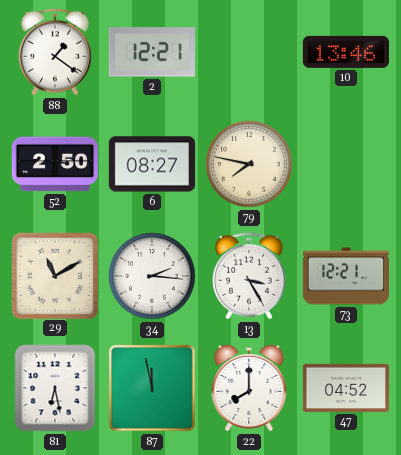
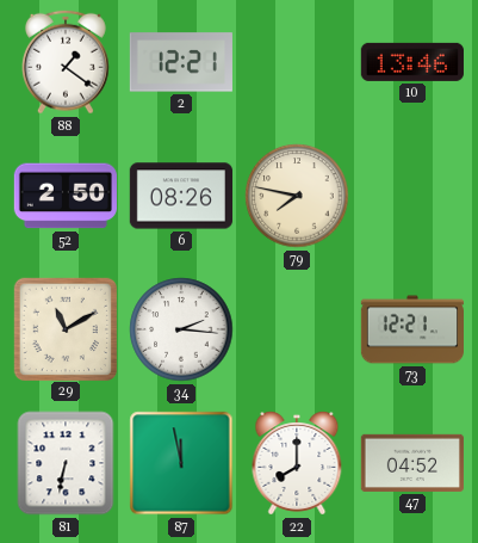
6: 08:27 -> 08:26 (180, 196)
13: 3:25 -> none (249, 276)
81: 6:28 -> 6:32 (66, 463)
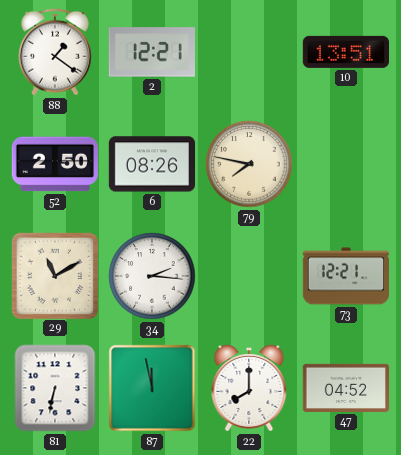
10: 13:46 -> 13:51 (346, 52)
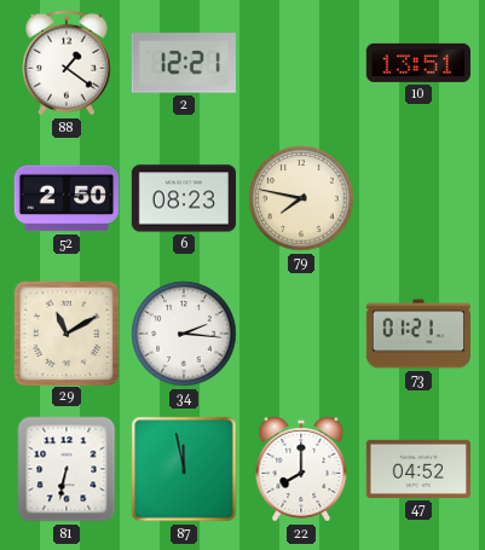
6: 08:26 -> 08:23 (183, 198)
73: 12:21 -> 01:21 (417, 334)
